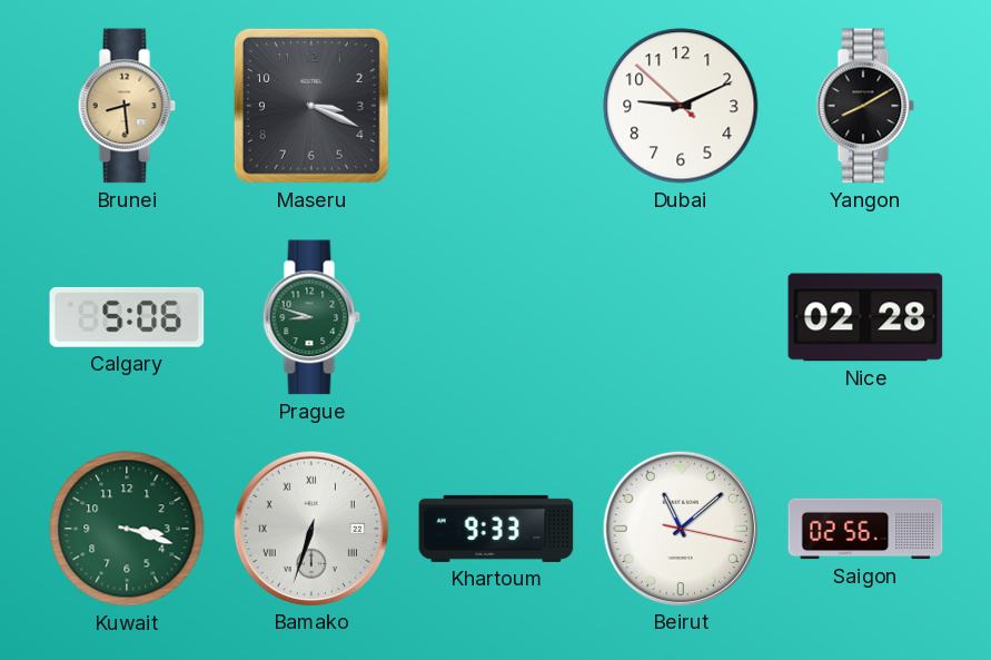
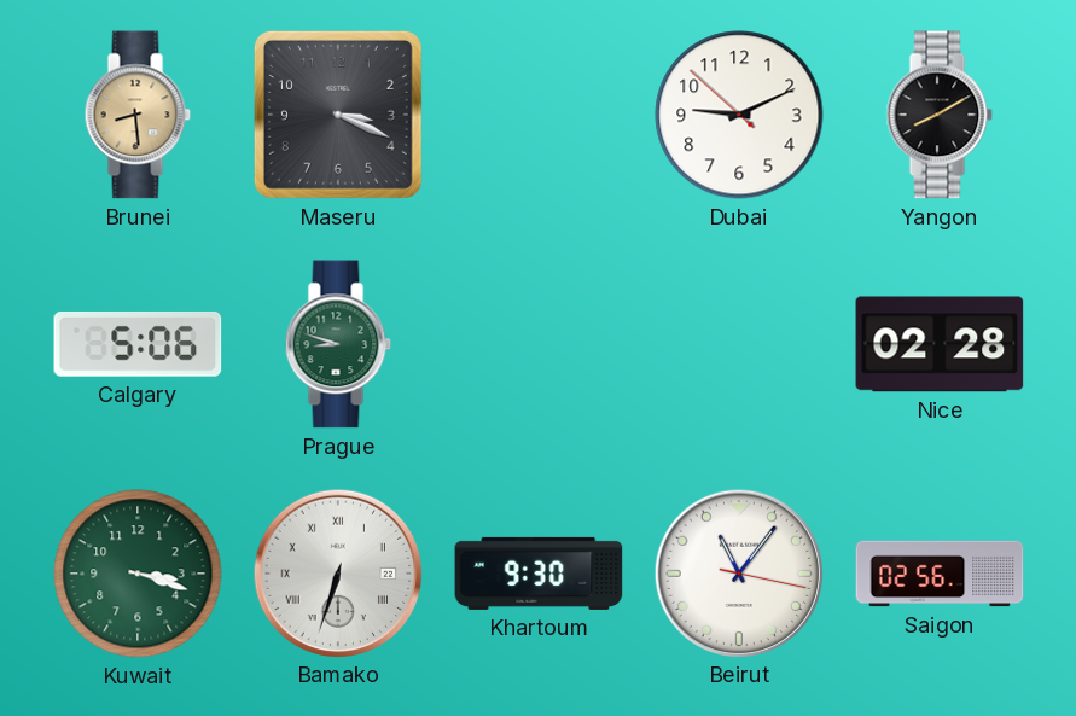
Khartoum: 9:33 -> 9:30 (539, 574)
Beirut: 11:08 -> 11:06 (738, 572)
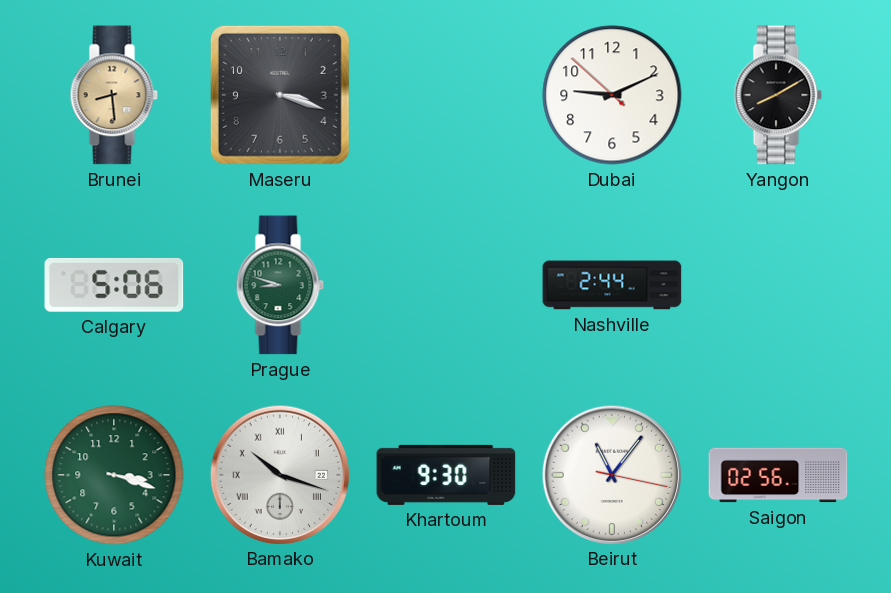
Maseru: 3:19 -> 3:18 (280, 95)
Nashville: none -> 2:44 (612, 285)
Nice: 02:28 -> none (940, 344)
Bamako: 6:33 -> 10:18 (279, 474)
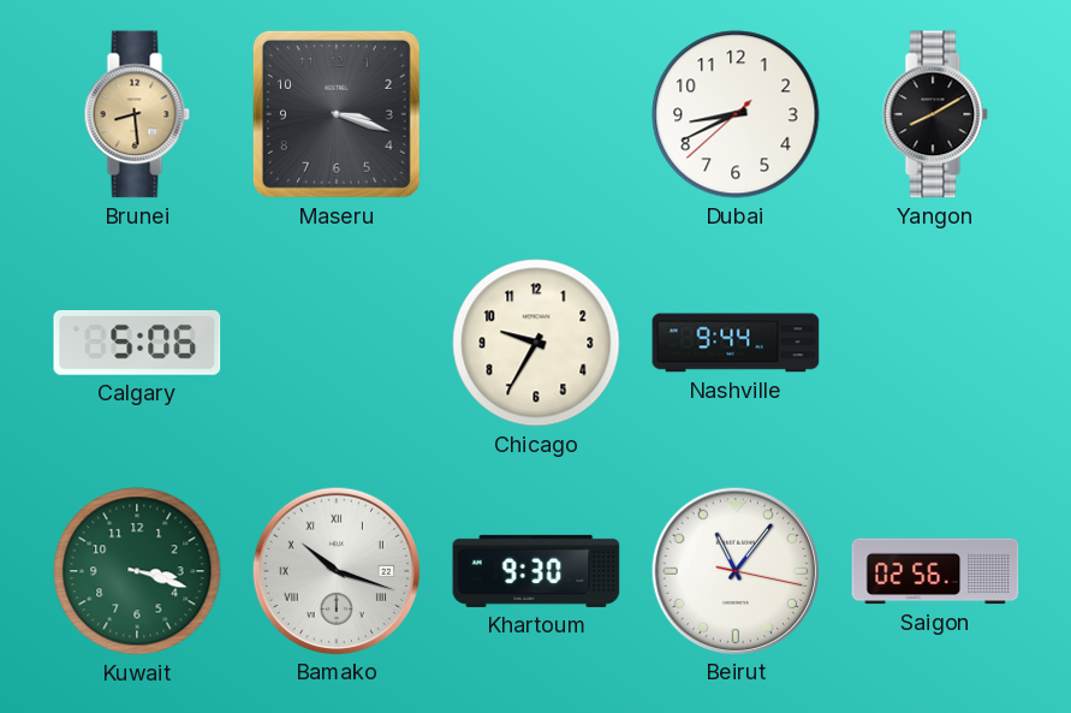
Dubai: 9:10 -> 8:40 (736, 114)
Prague: 8:48 -> none (280, 285)
Chicago: none -> 9:35 (536, 343)
Nashville: 2:44 -> 9:44 (736, 343)
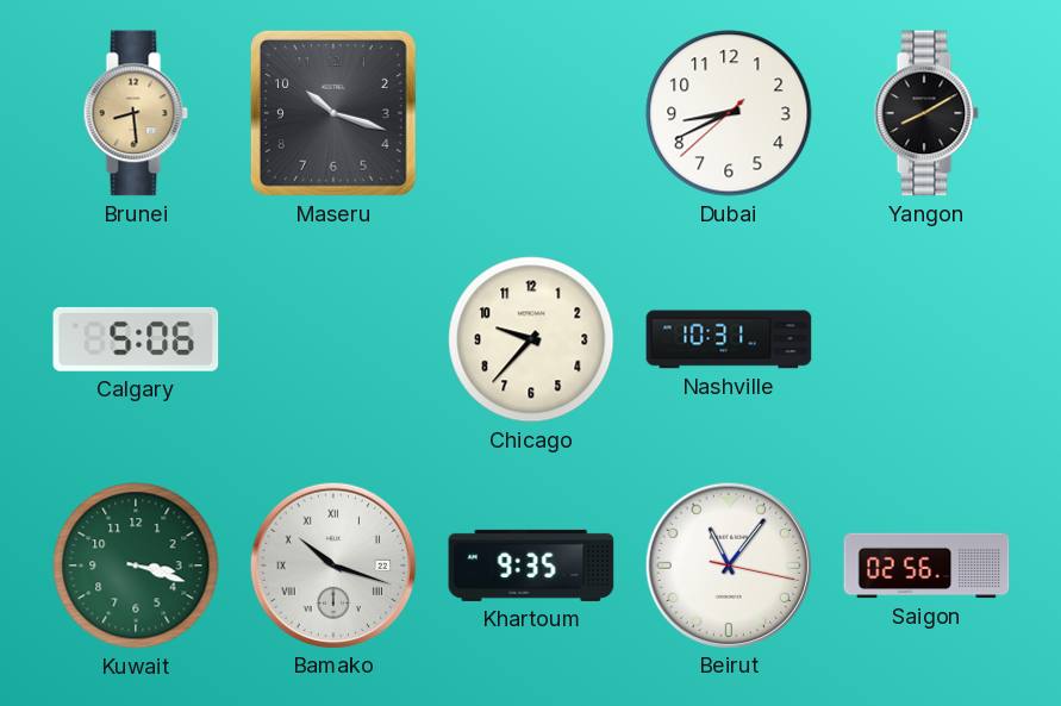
Maseru: 3:18 -> 10:18 (333, 113)
Chicago: 9:35 -> 9:37 (531, 339)
Nashville: 9:44 -> 10:31 (729, 339)
Khartoum: 9:30 -> 9:35 (531, 566)
